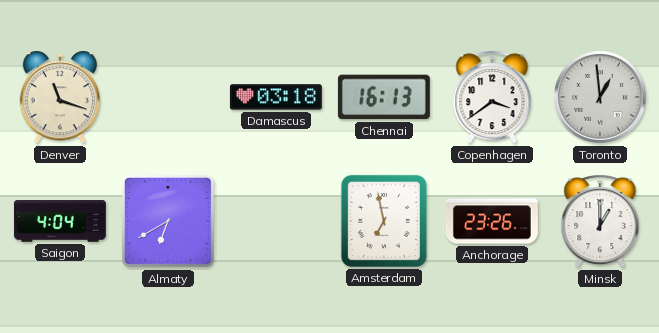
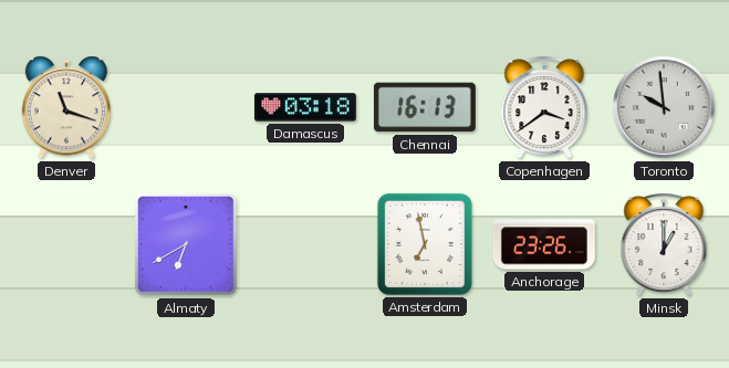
Toronto: 12:59 -> 9:59 (664, 107)
Saigon: 4:04 -> none (60, 221)
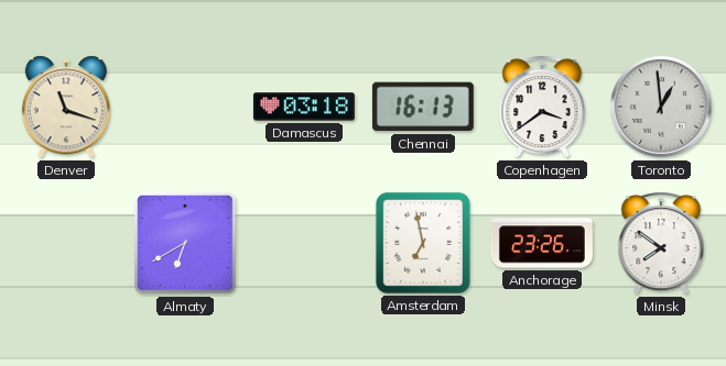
Toronto: 9:59 -> 12:59 (661, 107)
Minsk: 1:00 -> 7:51 (661, 243)
